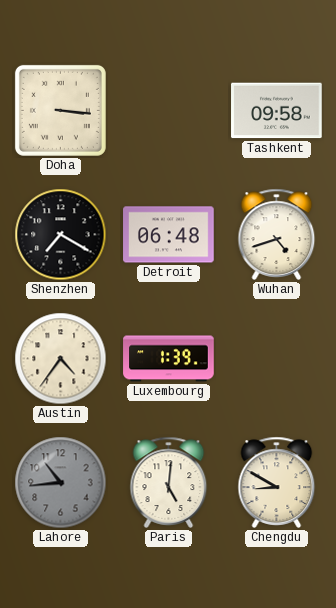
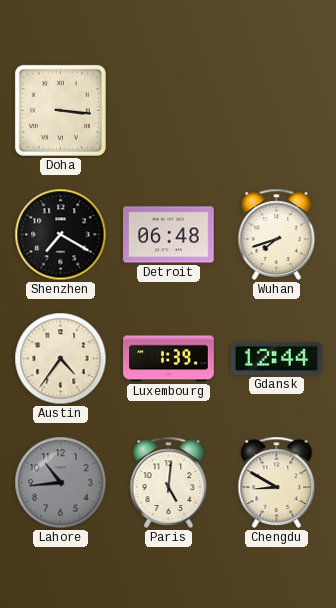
Tashkent: 09:58 -> none (277, 111)
Wuhan: 4:42 -> 7:42 (277, 234)
Gdansk: none -> 12:44 (277, 358)
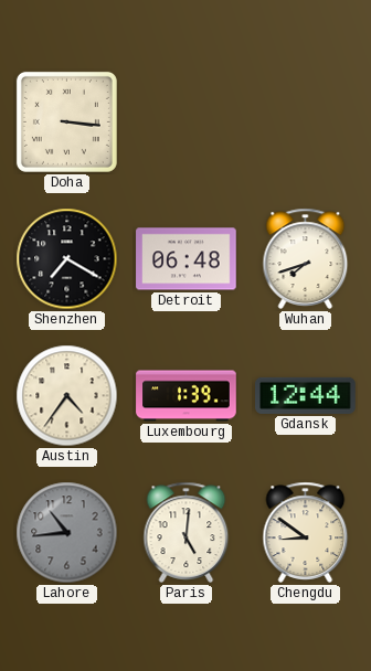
Chengdu: 8:50 -> 8:51 (306, 532)
